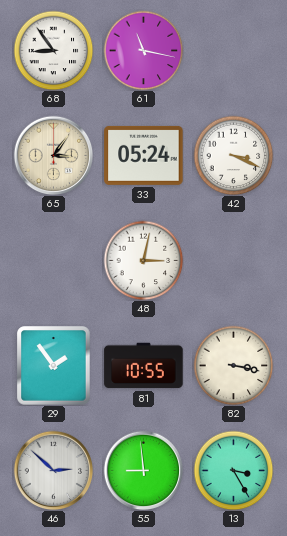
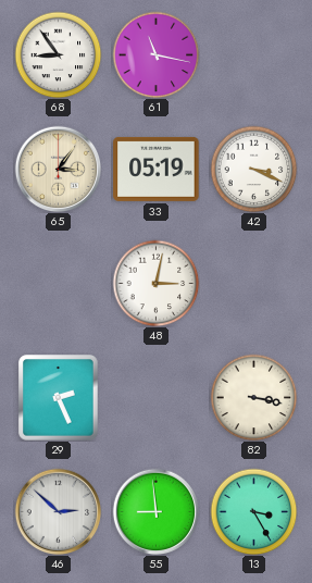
33: 05:24 -> 05:19 (157, 169)
29: 1:54 -> 2:26 (59, 398)
81: 10:55 -> none (144, 366)
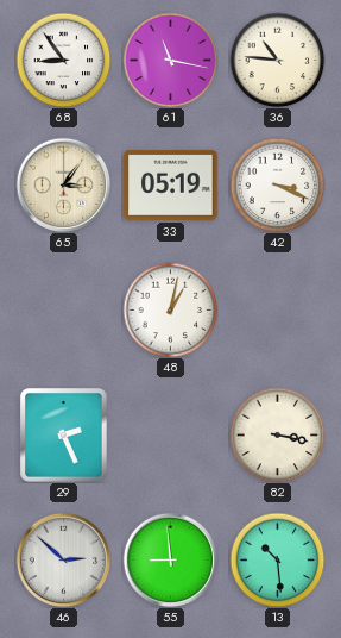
36: none -> 10:46 (277, 60)
48: 3:02 -> 1:02 (170, 309)
13: 3:25 -> 10:29 (277, 559)
